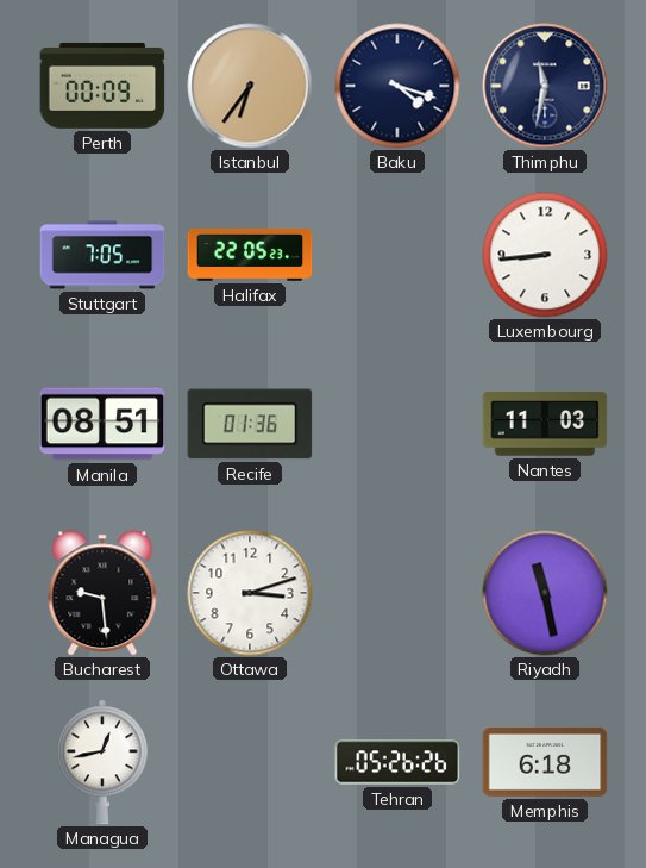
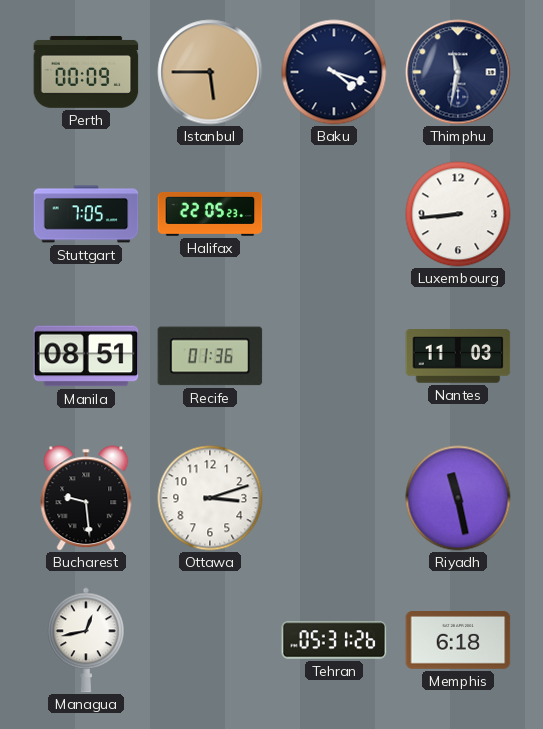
Istanbul: 6:36 -> 5:45 (210, 72)
Tehran: 05:26 -> 05:31 (334, 640)
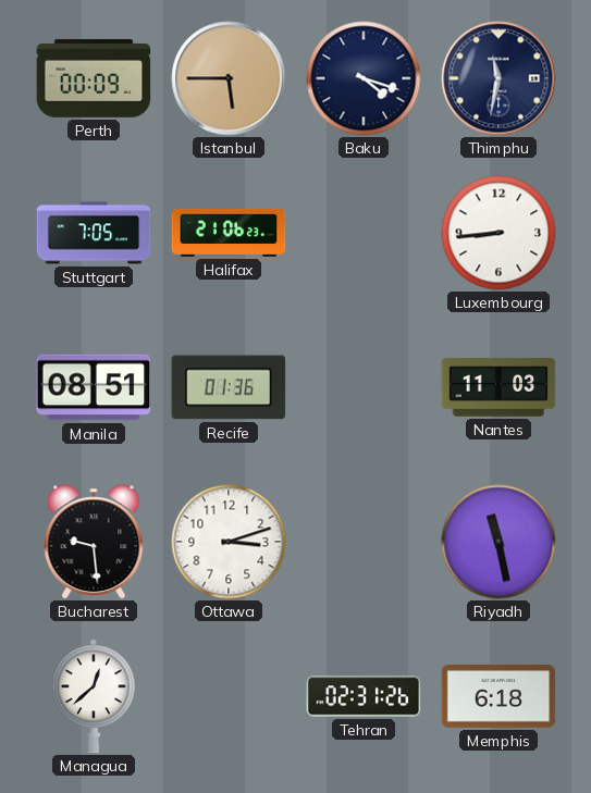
Halifax: 22:05 -> 21:06 (229, 233)
Managua: 12:43 -> 12:38 (95, 696)
Tehran: 05:31 -> 02:31 (364, 696)
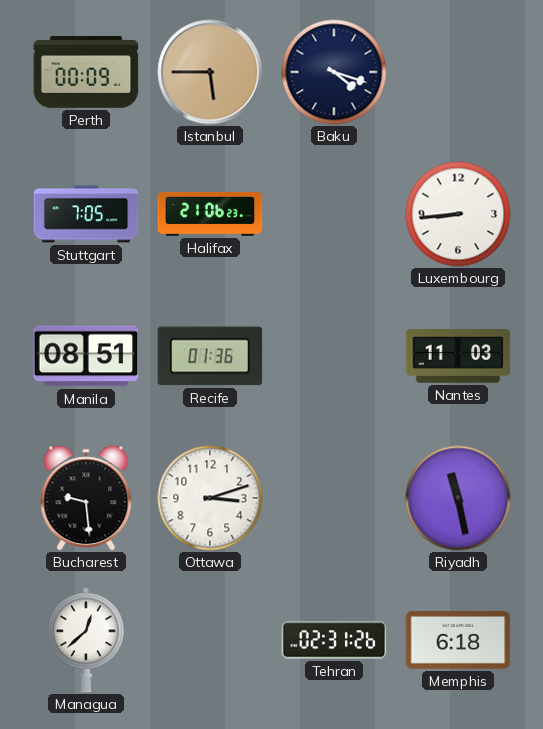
Thimphu: 11:32 -> none (498, 78)
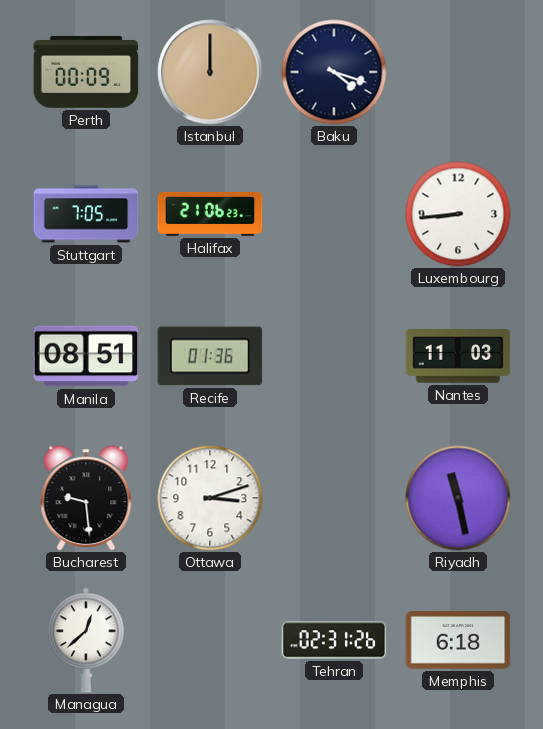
Istanbul: 5:45 -> 12:00 (210, 72)
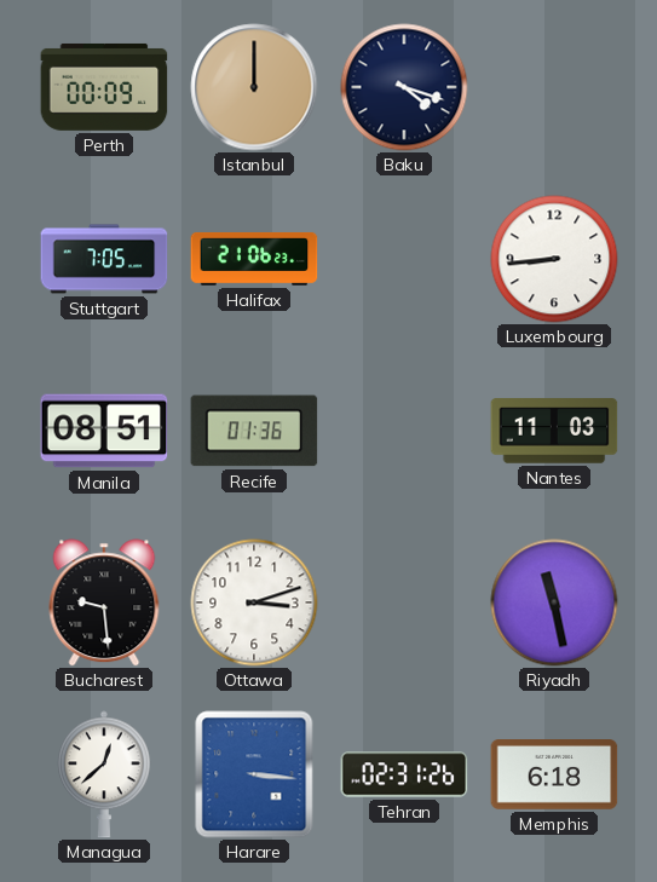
Harare: none -> 3:16 (254, 774)
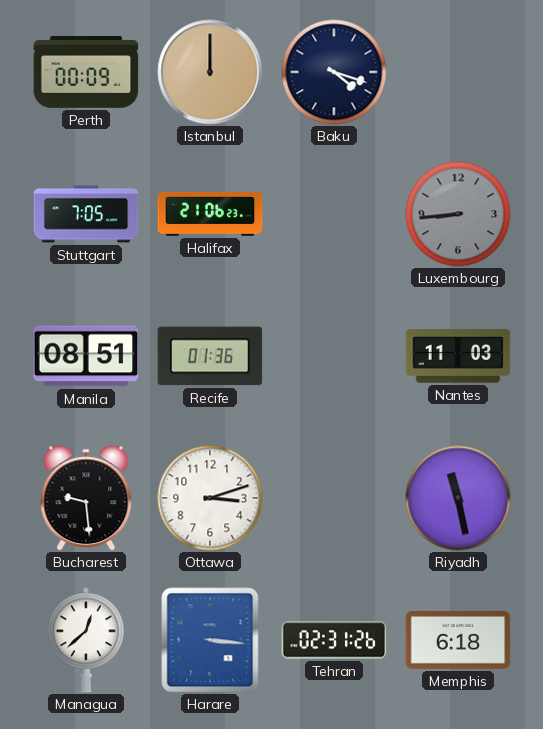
Luxembourg dial: white -> grey (458, 214)
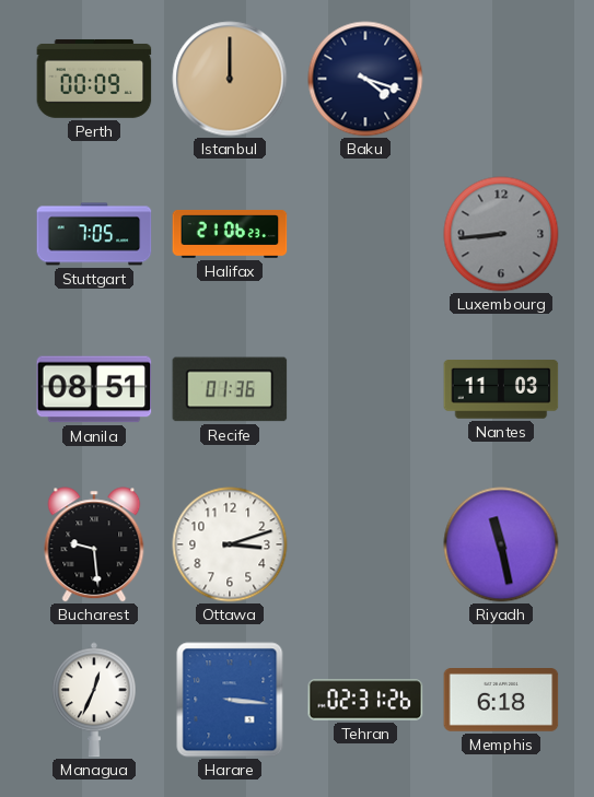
Managua: 12:38 -> 12:34 (95, 700)
